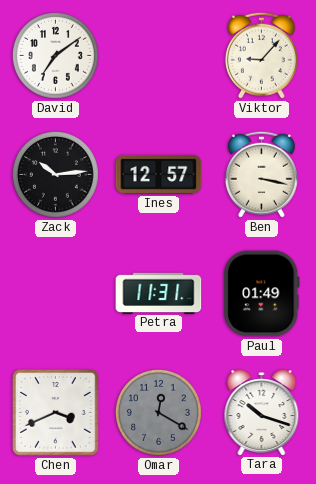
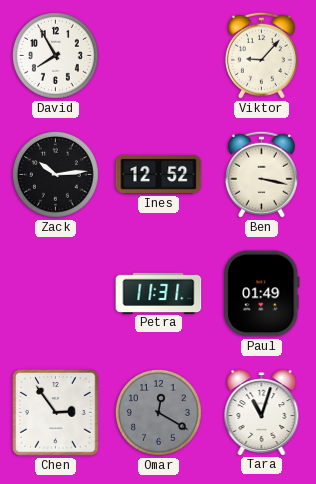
David: 7:09 -> 7:55 (55, 55)
Ines: 12:57 -> 12:52 (159, 174)
Chen: 3:41 -> 2:54 (56, 413)
Tara: 10:18 -> 11:03 (262, 413)
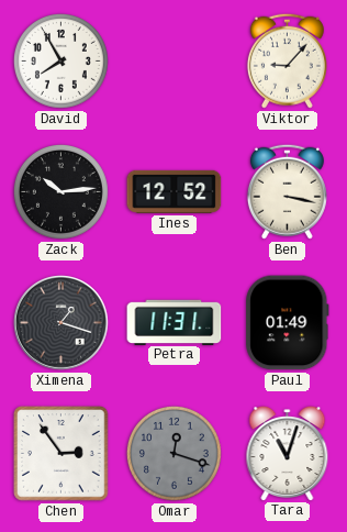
Ximena: none -> 1:18 (61, 323)
Omar: 12:20 -> 12:18 (173, 453)
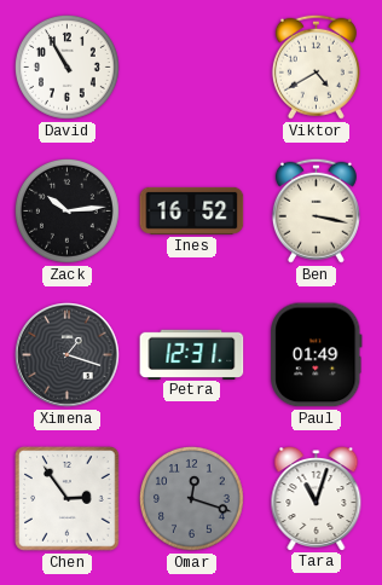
David: 7:55 -> 10:55 (66, 66)
Viktor: 9:07 -> 4:40 (316, 66)
Ines: 12:52 -> 16:52 (192, 210)
Petra: 11:31 -> 12:31 (192, 354)
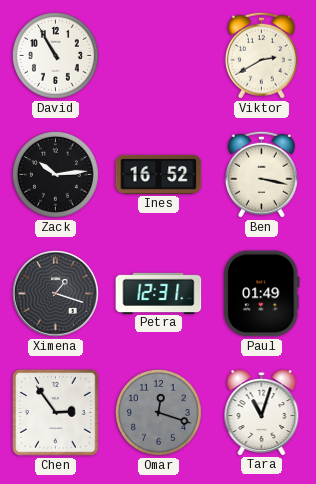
Viktor: 4:40 -> 2:40 (261, 55)
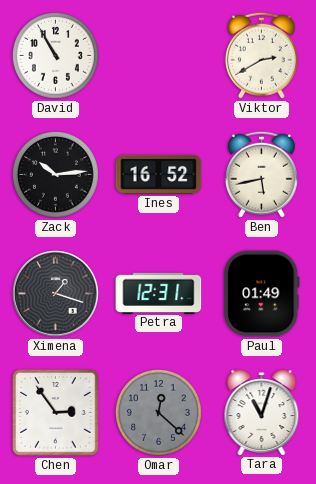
Ben: 3:17 -> 5:43 (261, 174)
Omar: 12:18 -> 12:22 (158, 412)
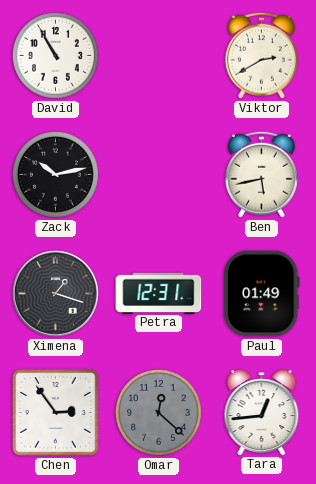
Zack: 10:14 -> 10:13 (55, 174)
Ines: 16:52 -> none (159, 174)
Tara: 11:03 -> 12:44 (262, 413)
